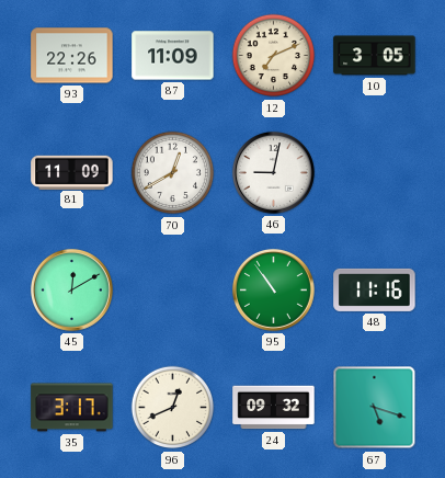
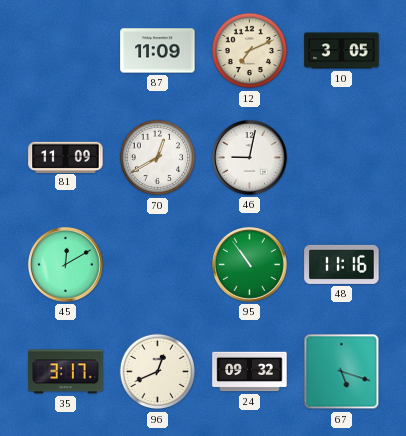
93: 22:26 -> none (72, 56)
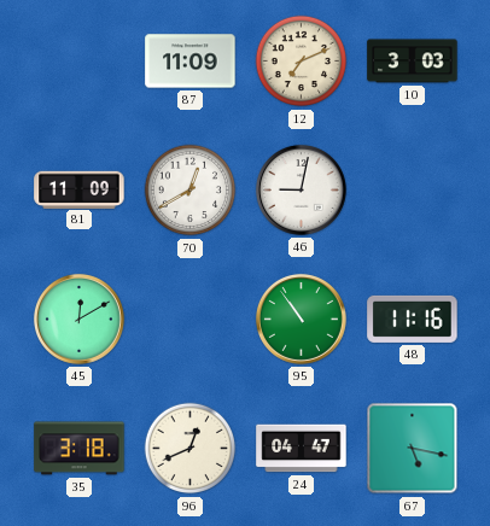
10: 3:05 -> 3:03 (413, 62)
35: 3:17 -> 3:18 (80, 449)
24: 09:32 -> 04:47 (302, 449)
67: 5:18 -> 5:17 (413, 449)
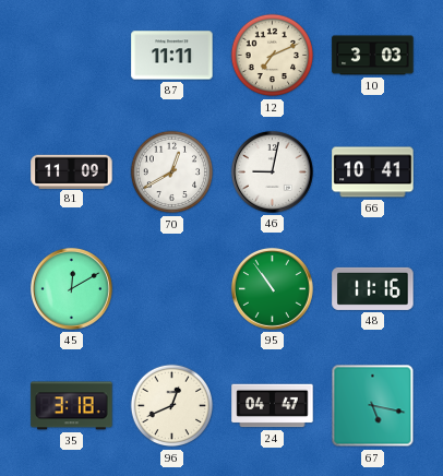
87: 11:09 -> 11:11 (172, 56)
66: none -> 10:41 (373, 172)
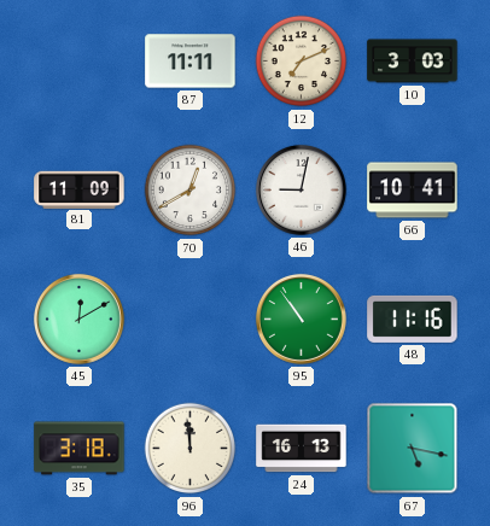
96: 12:41 -> 11:59 (191, 449)
24: 04:47 -> 16:13 (302, 449)
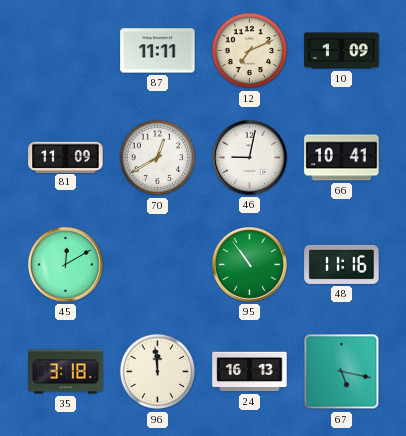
10: 3:03 -> 1:09 (342, 51)
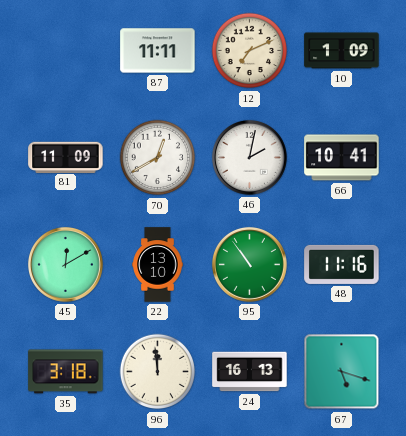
46: 9:02 -> 2:02 (249, 157)
22: none -> 13:10 (158, 265)
67: 5:17 -> 5:18 (342, 372)
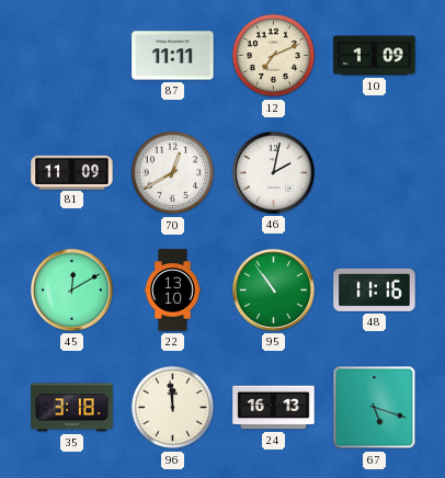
66: 10:41 -> none (342, 158)
